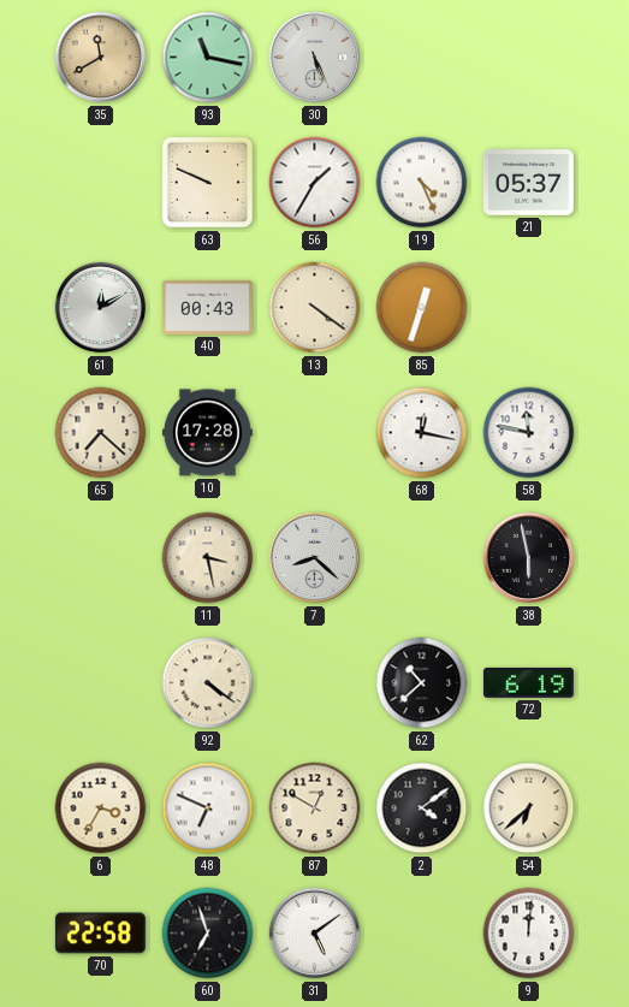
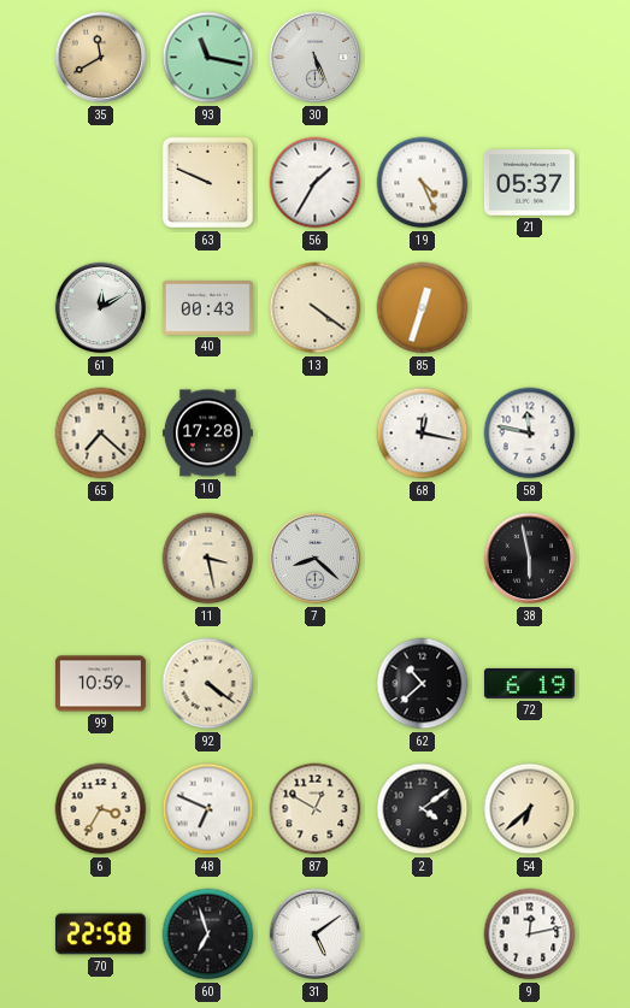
99: none -> 10:59 (100, 684)
9: 12:01 -> 12:13 (530, 935)
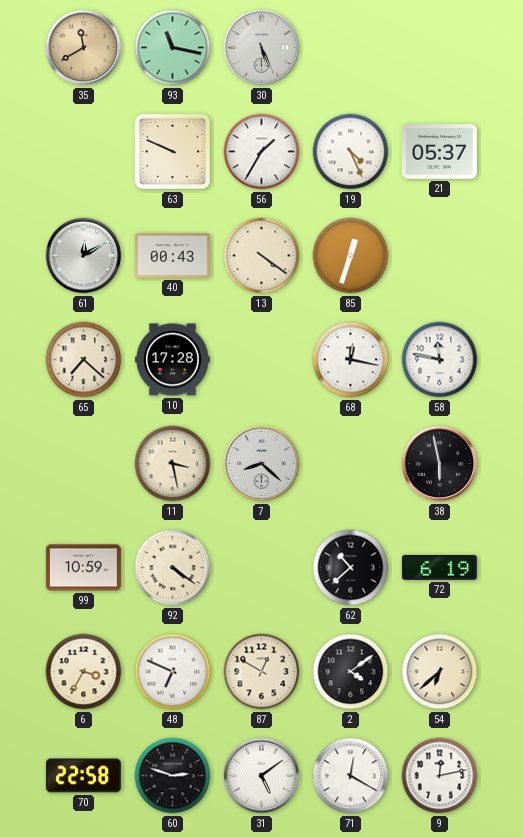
60: 6:57 -> 2:48 (173, 776)
71: none -> 12:20 (351, 776)
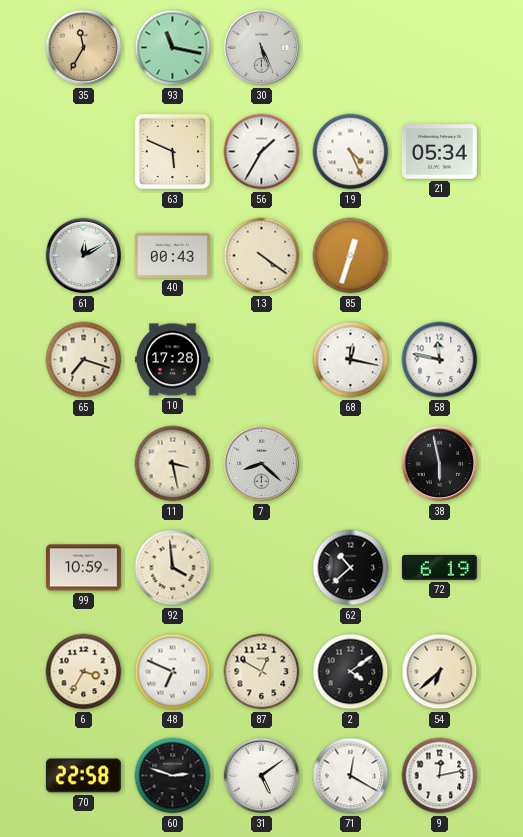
35: 11:40 -> 11:35 (84, 48)
63: 9:49 -> 5:49 (173, 152)
21: 05:37 -> 05:34 (439, 152)
65: 7:22 -> 7:18 (84, 360)
92: 4:21 -> 3:59 (173, 568)
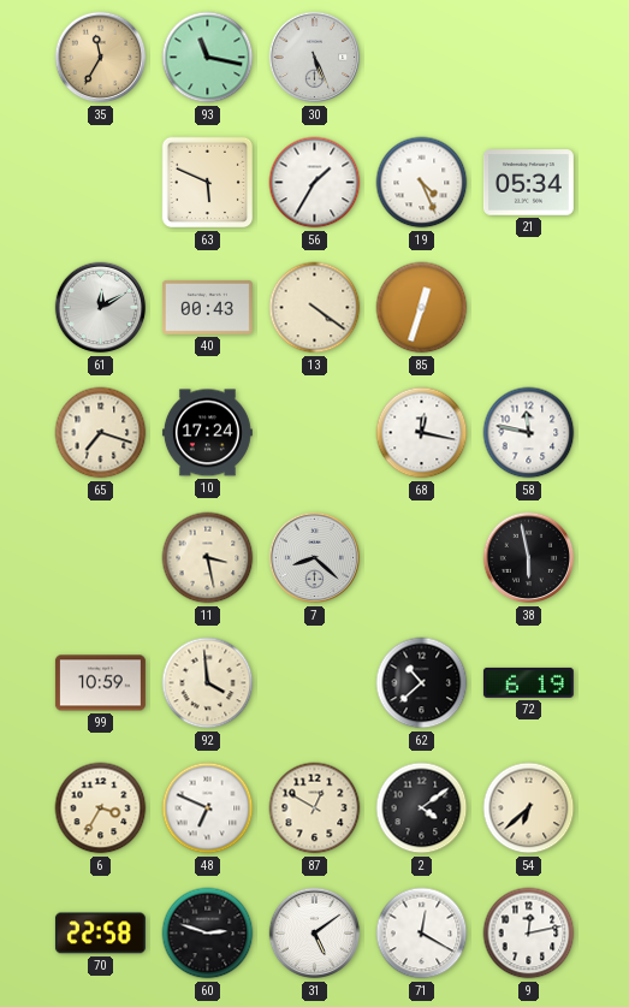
10: 17:28 -> 17:24 (207, 433)
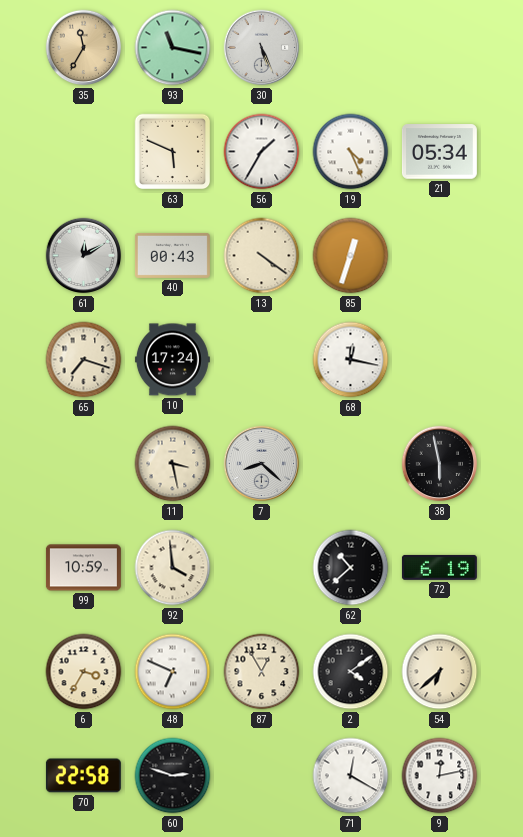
58: 11:47 -> none (529, 433)
87: 12:50 -> 12:55 (262, 672)
31: 5:09 -> none (315, 934)
